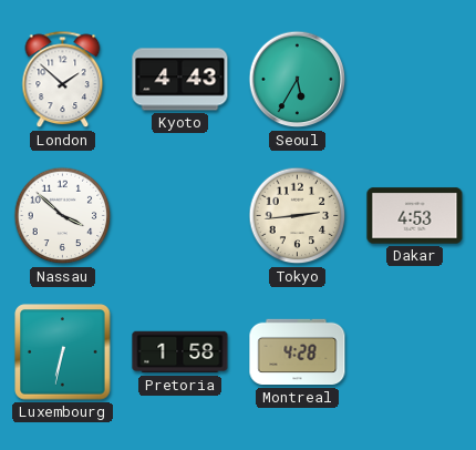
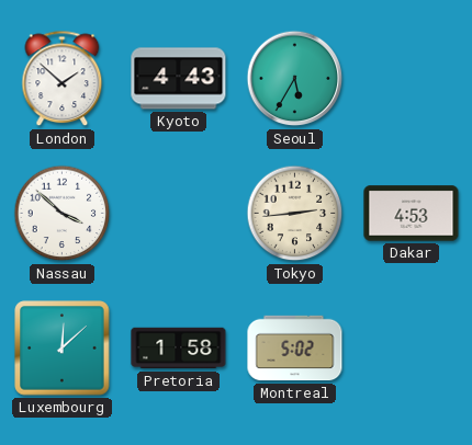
Luxembourg: 6:32 -> 12:08 (63, 349)
Montreal: 4:28 -> 5:02 (295, 349)
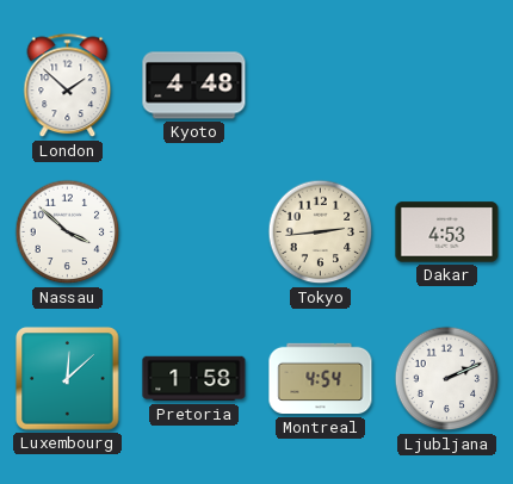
Kyoto: 4:43 -> 4:48 (194, 86)
Seoul: 5:35 -> none (295, 79)
Montreal: 5:02 -> 4:54 (321, 379)
Ljubljana: none -> 2:11 (447, 379)
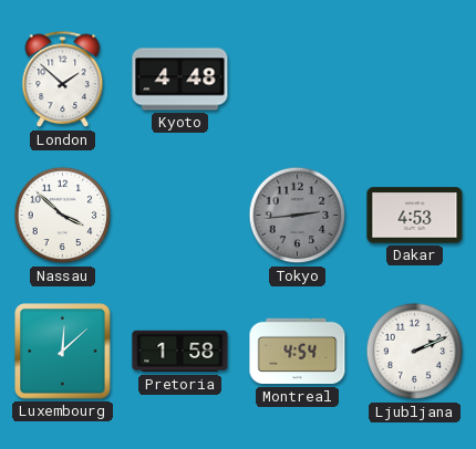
Tokyo dial: cream -> grey (298, 216)
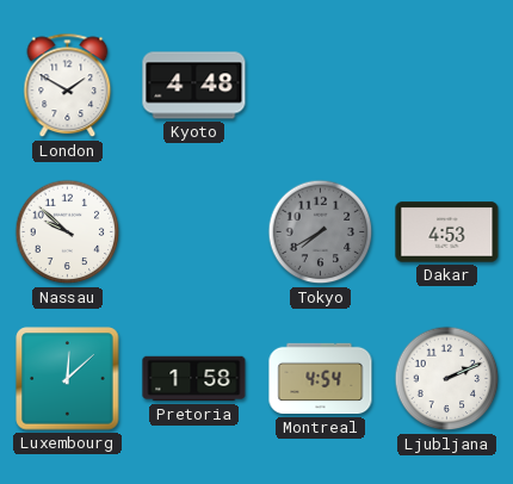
London: 1:52 -> 1:50 (68, 86)
Nassau: 3:52 -> 9:52 (68, 232)
Tokyo: 2:44 -> 7:40 (321, 232)
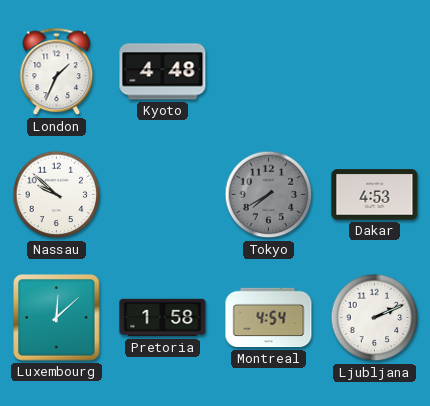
London: 1:50 -> 1:34 (57, 72)
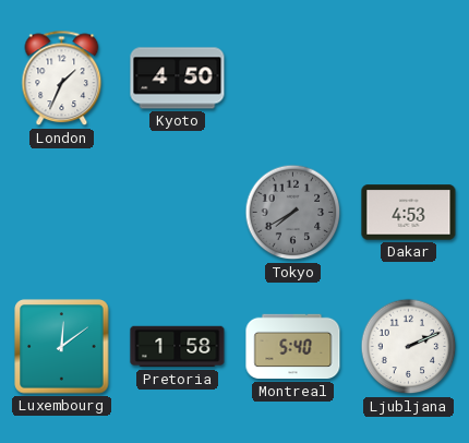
Kyoto: 4:48 -> 4:50 (178, 79)
Nassau: 9:52 -> none (57, 195)
Luxembourg: 12:08 -> 12:09 (62, 347)
Montreal: 4:54 -> 5:40 (293, 347)
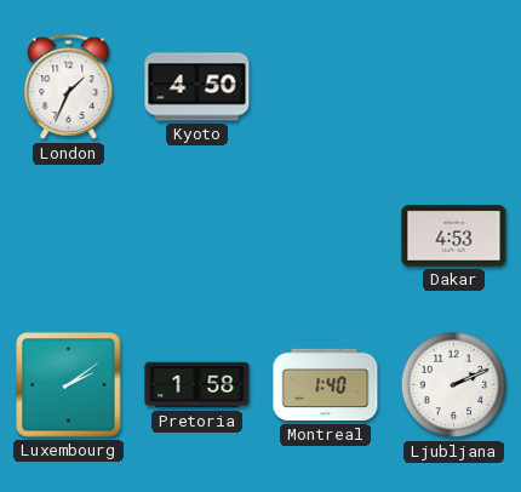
Tokyo: 7:40 -> none (293, 213)
Luxembourg: 12:09 -> 2:09 (69, 385)
Montreal: 5:40 -> 1:40 (326, 385)
